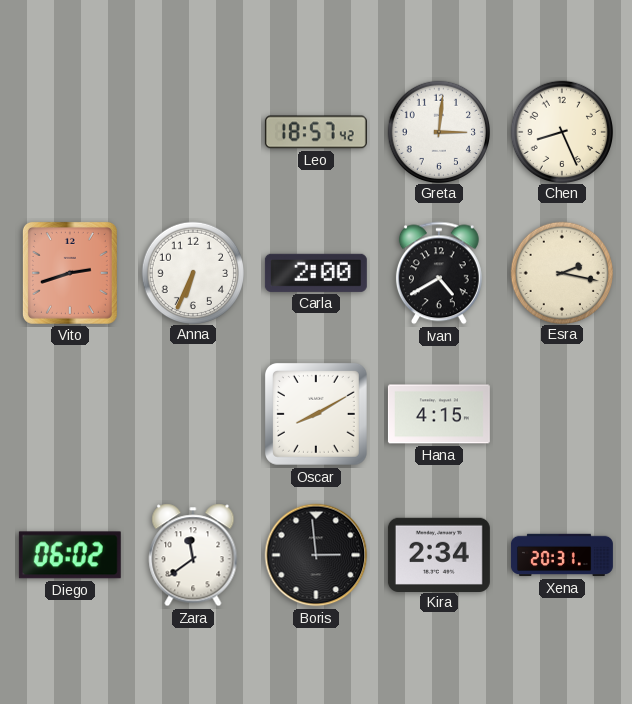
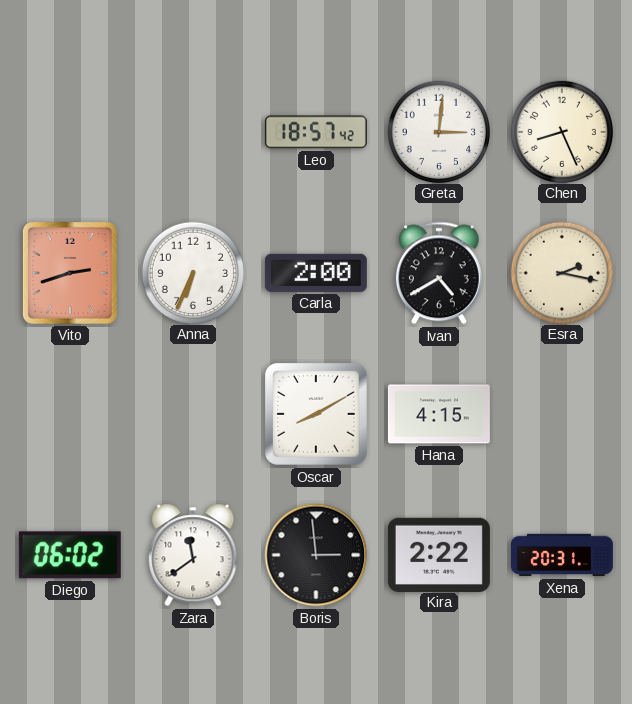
Kira: 2:34 -> 2:22 (439, 554)
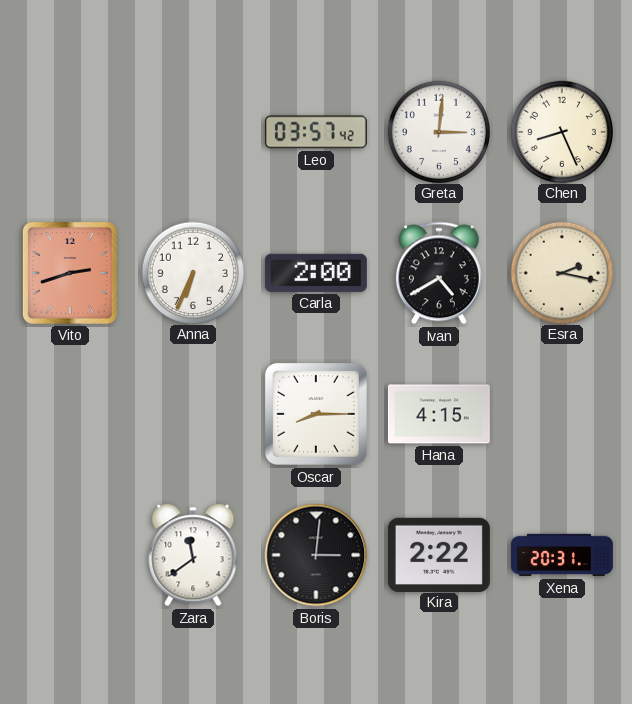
Leo: 18:57 -> 03:57 (316, 132)
Oscar: 8:10 -> 8:15 (316, 414)
Diego: 06:02 -> none (70, 555)
Boris: 2:59 -> 3:01 (316, 555)
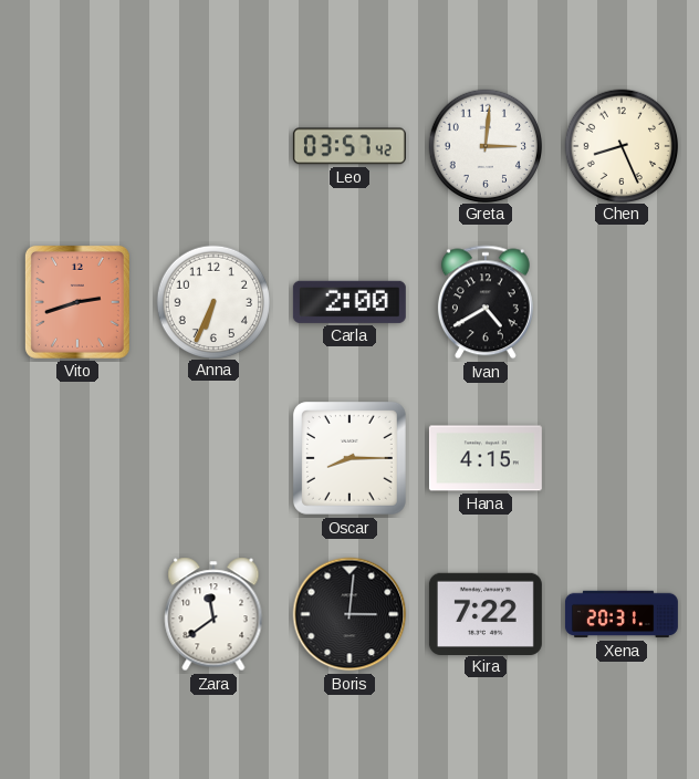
Esra: 2:17 -> none (561, 272)
Kira: 2:22 -> 7:22 (486, 613)
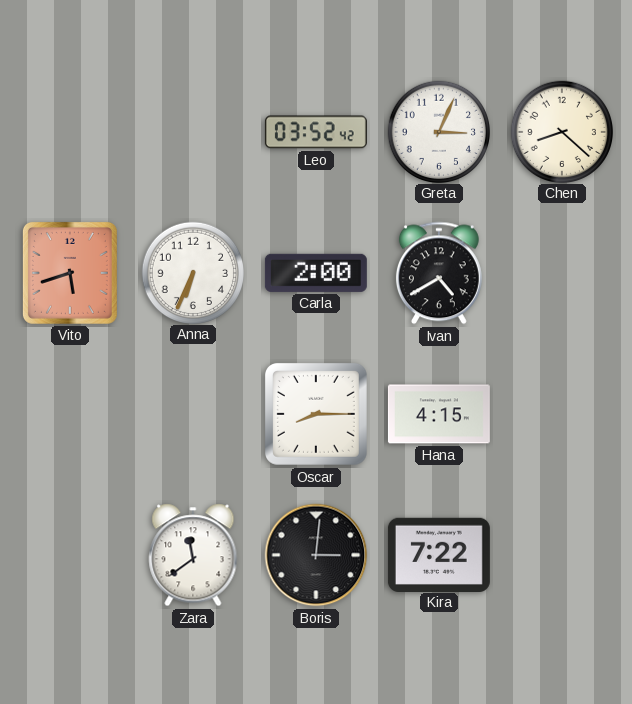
Leo: 03:57 -> 03:52 (316, 132)
Greta: 3:01 -> 3:04 (438, 131)
Chen: 8:26 -> 8:22 (561, 131)
Vito: 2:42 -> 5:42 (70, 273)
Xena: 20:31 -> none (622, 614)
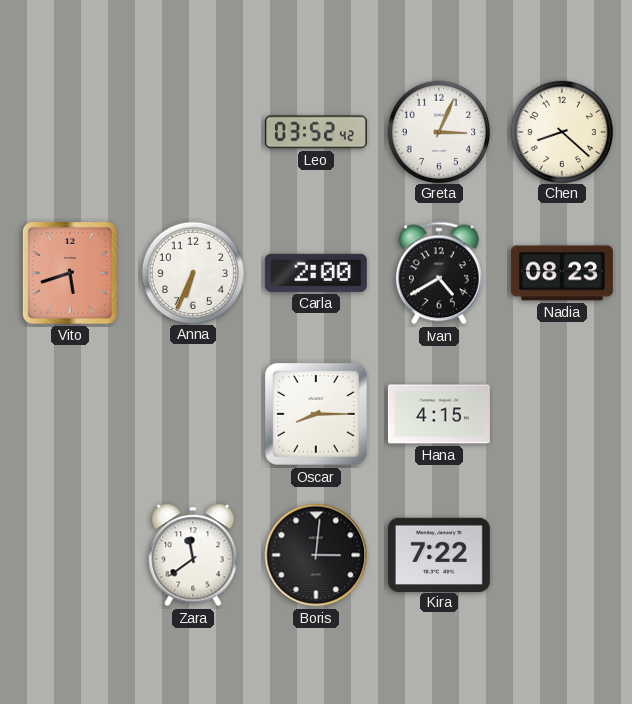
Nadia: none -> 08:23 (562, 273)
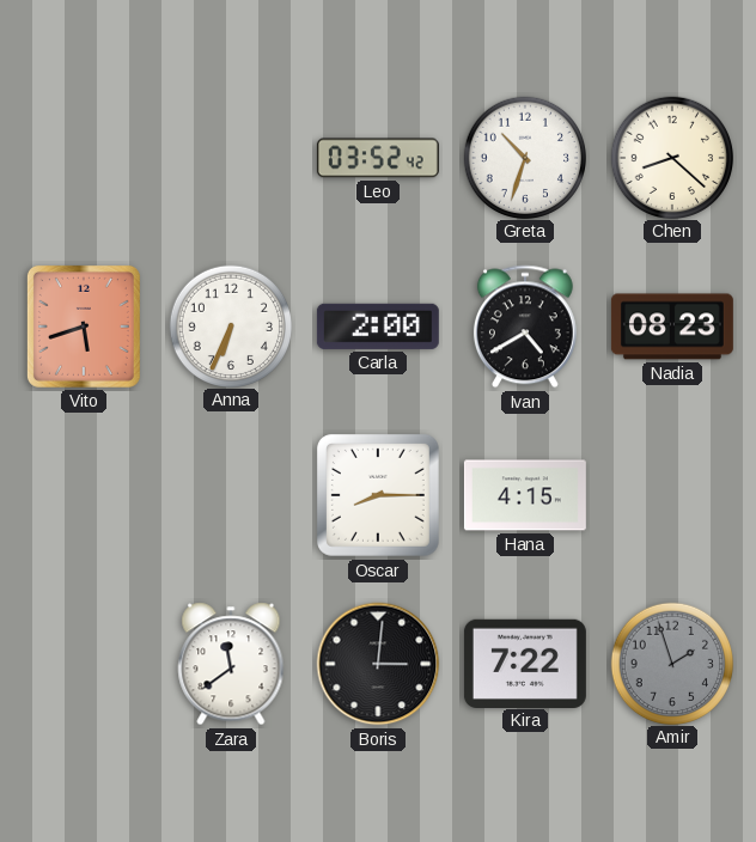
Greta: 3:04 -> 10:33 (524, 157)
Amir: none -> 1:57 (671, 663)
